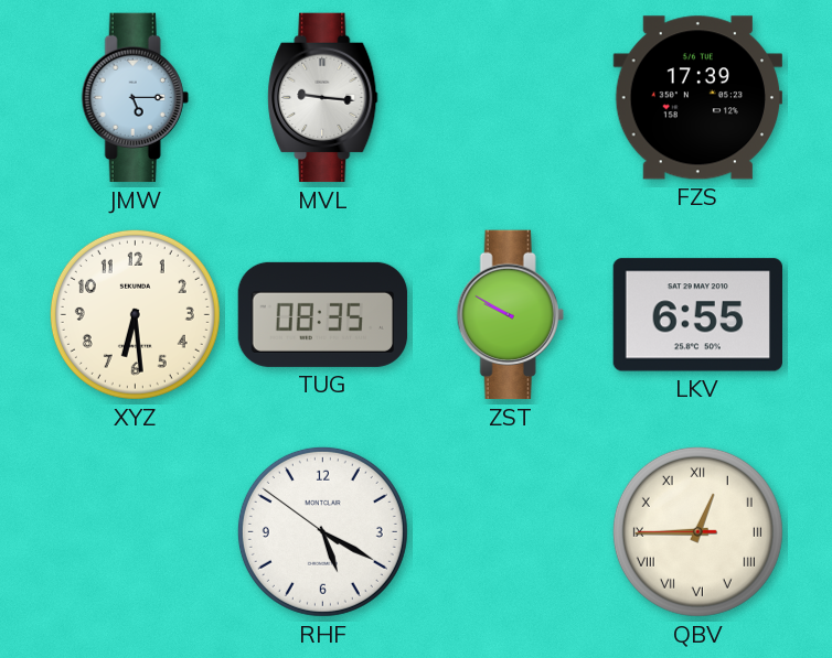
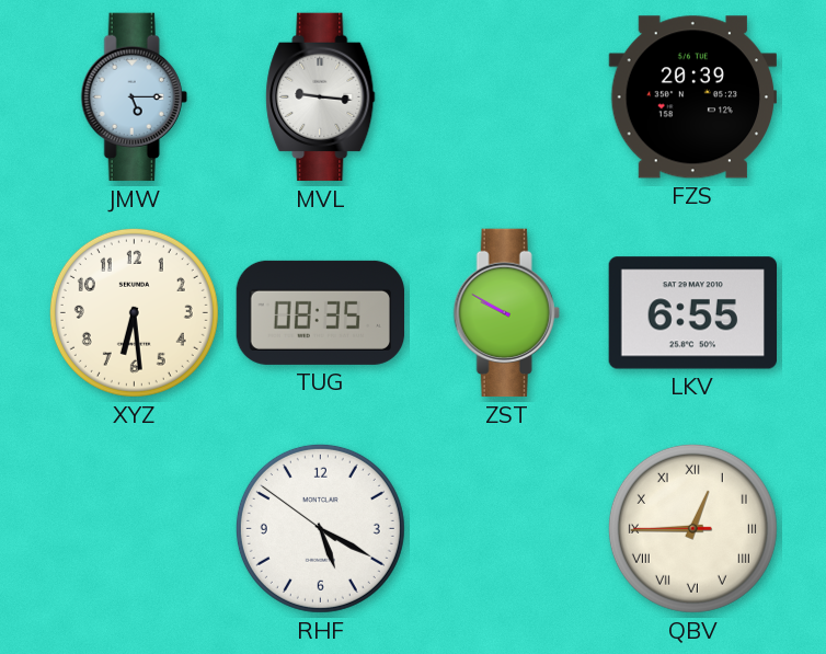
FZS: 17:39 -> 20:39 (692, 97)
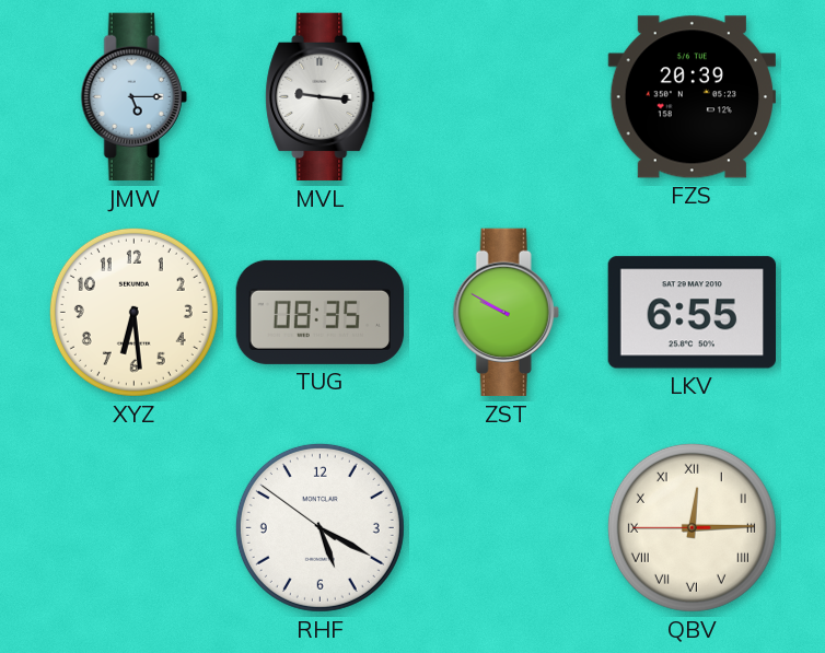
QBV: 12:44 -> 12:14 (692, 527)
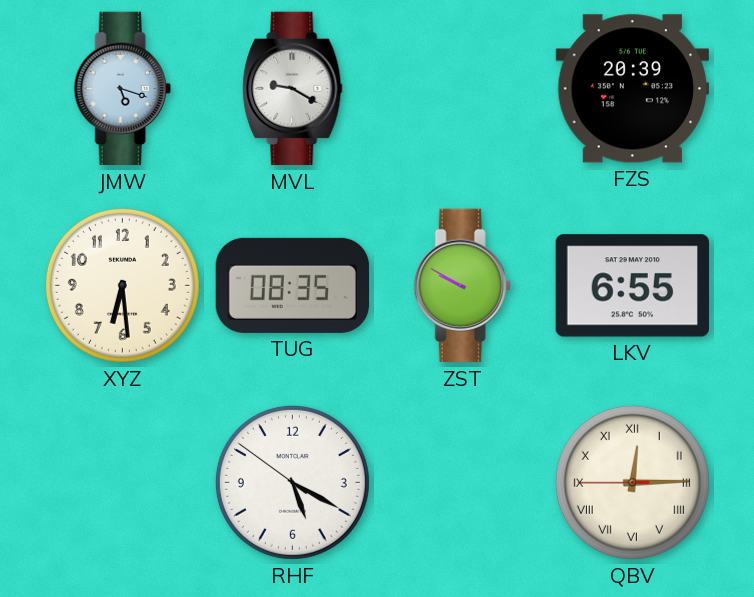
JMW: 5:15 -> 5:18 (122, 89)
MVL: 9:16 -> 9:20 (293, 89)
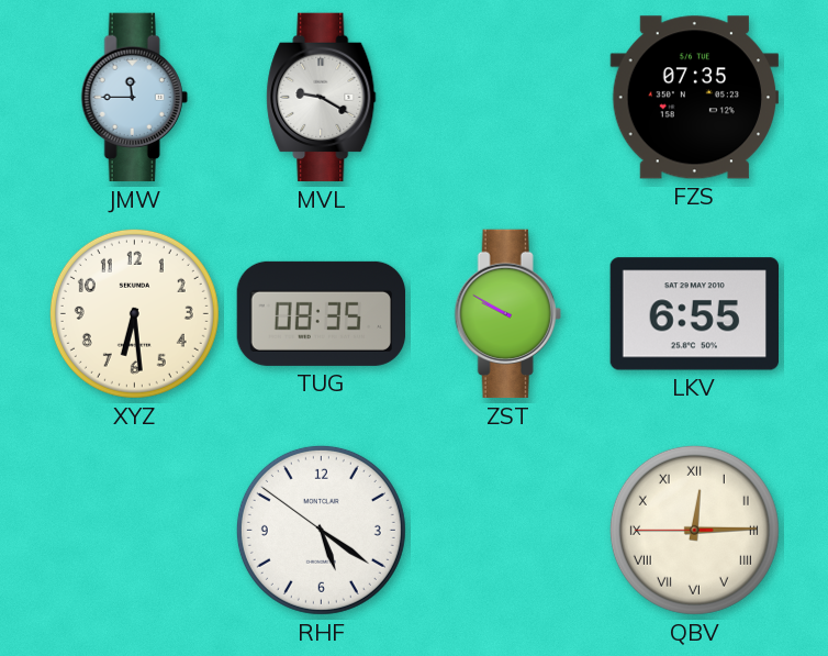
JMW: 5:18 -> 11:45 (134, 98)
FZS: 20:39 -> 07:35 (694, 98)
RHF: 5:19 -> 5:20 (321, 530)
